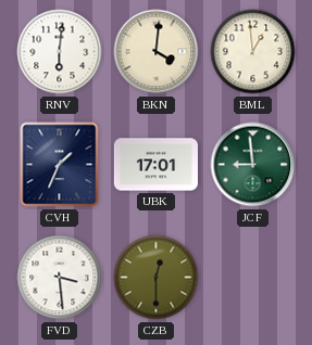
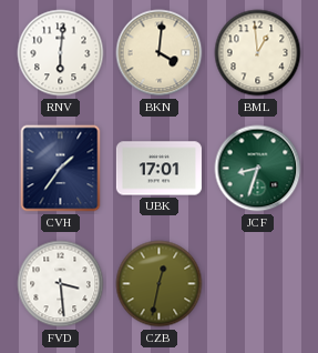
CVH: 1:34 -> 1:36 (61, 169)
JCF: 8:59 -> 8:33 (258, 169)
CZB: 12:30 -> 12:32 (160, 284)
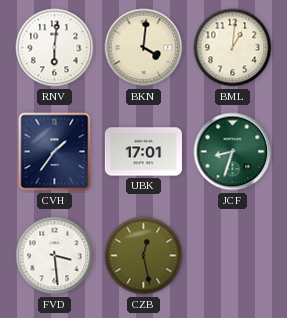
BML: 12:59 -> 1:01 (233, 48)
CZB: 12:32 -> 12:28 (144, 256)
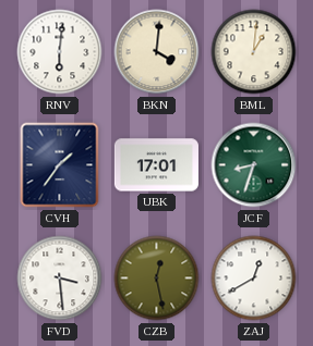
ZAJ: none -> 12:40 (254, 279)
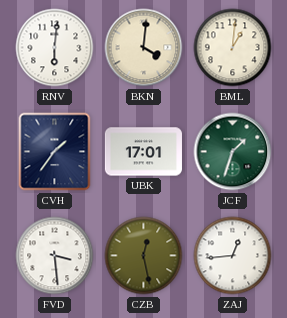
JCF: 8:33 -> 1:33 (233, 152)
ZAJ: 12:40 -> 12:44 (233, 256)
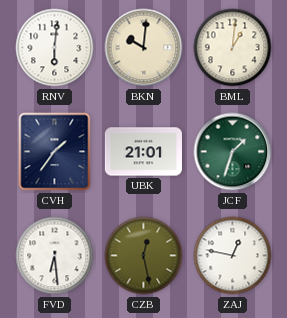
BKN: 4:01 -> 10:01 (144, 48)
UBK: 17:01 -> 21:01 (143, 152)
FVD: 3:29 -> 6:29 (55, 256)
ZAJ: 12:44 -> 12:47 (233, 256)
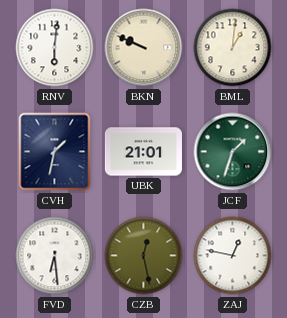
BKN: 10:01 -> 9:49 (144, 48)
CVH: 1:36 -> 1:32 (55, 152)
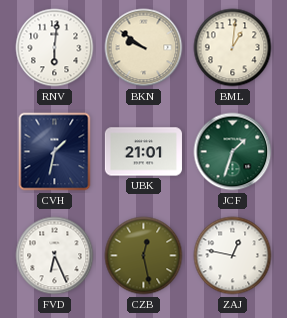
BKN: 9:49 -> 9:51 (144, 48)
FVD: 6:29 -> 6:26 (55, 256)
